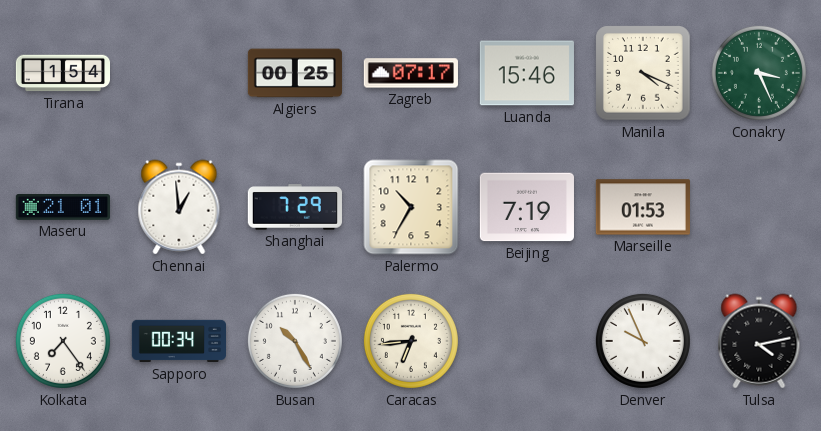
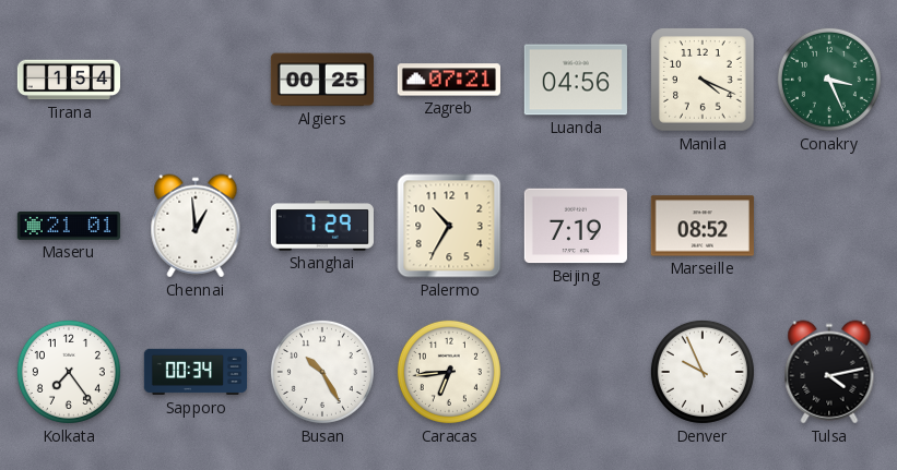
Zagreb: 07:17 -> 07:21 (449, 80)
Luanda: 15:46 -> 04:56 (576, 80)
Marseille: 01:53 -> 08:52 (703, 226)
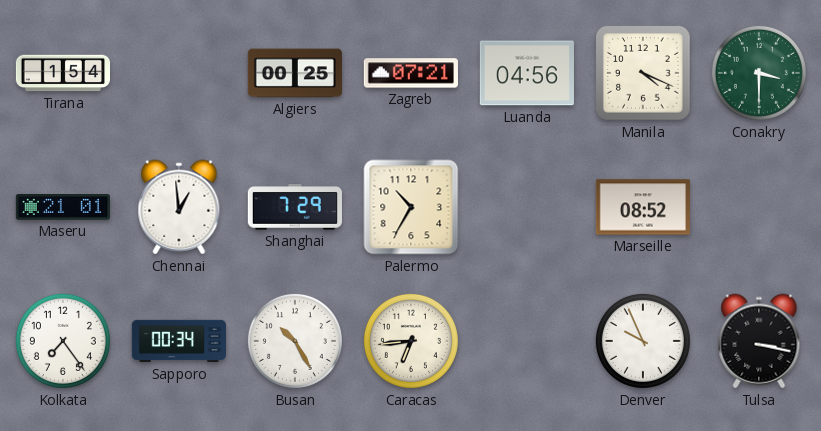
Conakry: 3:26 -> 3:30 (759, 73)
Beijing: 7:19 -> none (576, 226)
Tulsa: 4:13 -> 3:17 (759, 341)
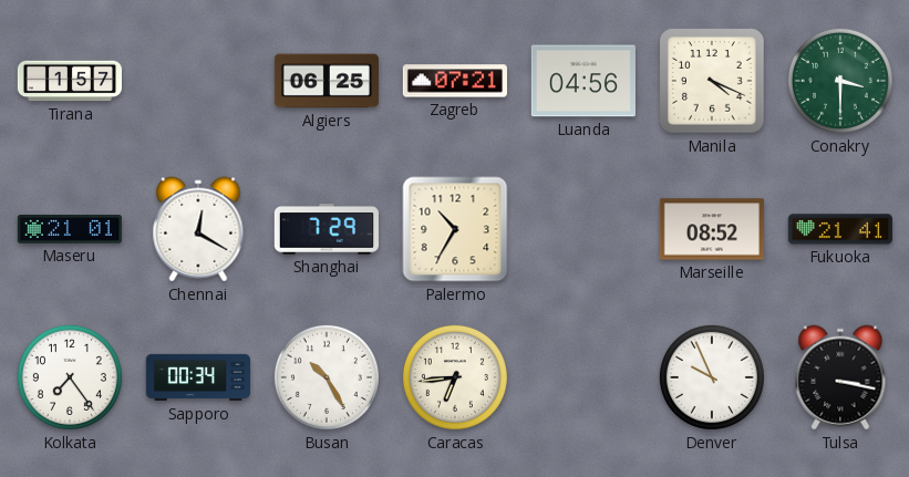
Tirana: 1:54 -> 1:57 (69, 81)
Algiers: 00:25 -> 06:25 (327, 81)
Chennai: 12:59 -> 12:20 (198, 229)
Fukuoka: none -> 21:41 (840, 229)
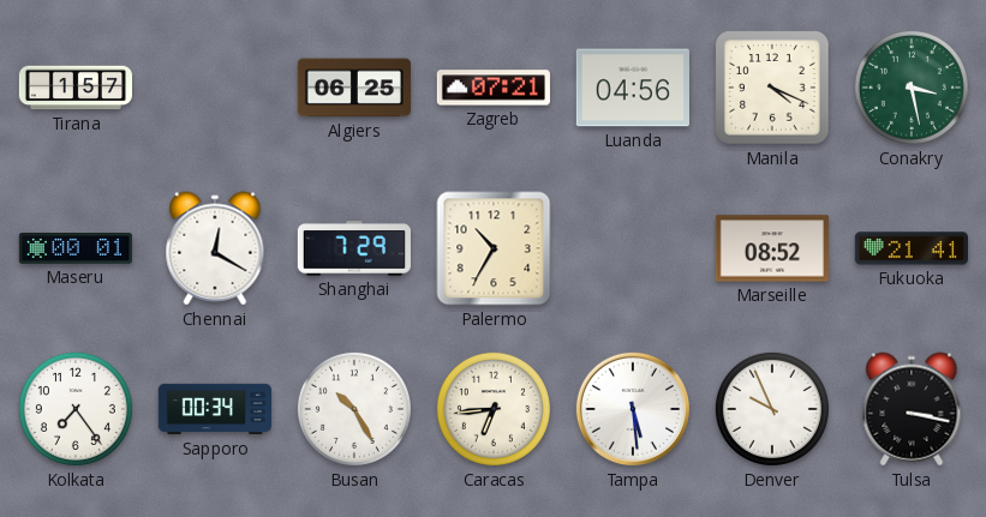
Conakry: 3:30 -> 3:28 (912, 88)
Maseru: 21:01 -> 00:01 (76, 250)
Tampa: none -> 5:29 (633, 409)
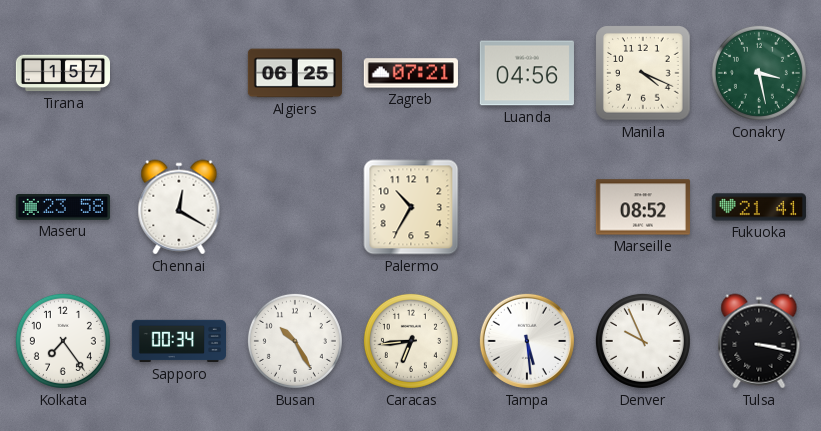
Maseru: 00:01 -> 23:58 (63, 208)
Shanghai: 7:29 -> none (354, 248)
